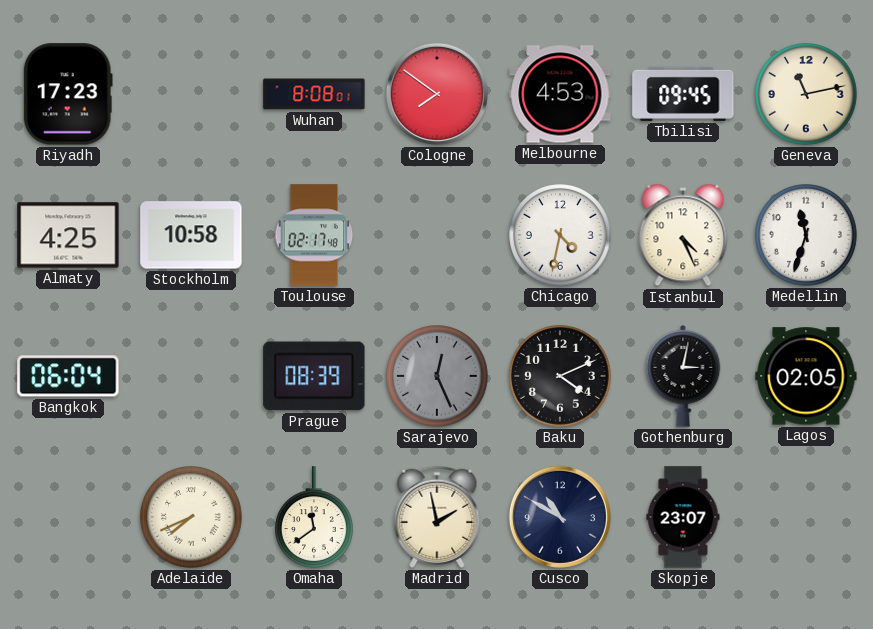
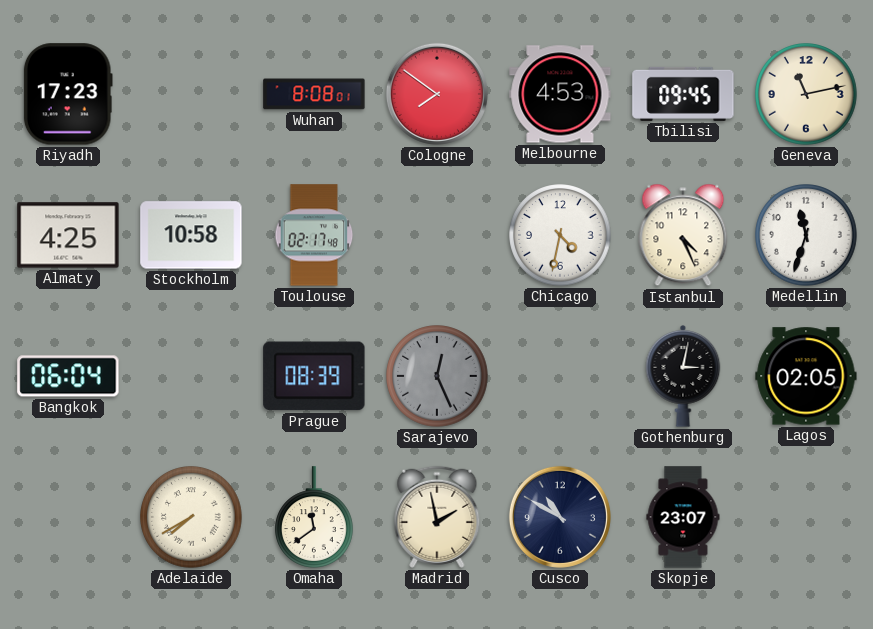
Baku: 4:11 -> none (560, 376)
Adelaide: 7:41 -> 7:40 (191, 517)
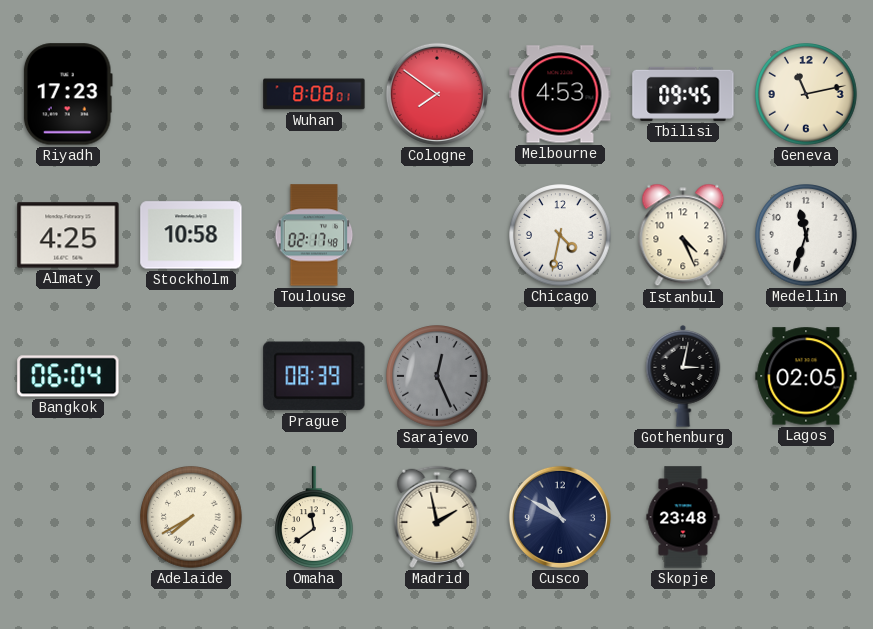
Skopje: 23:07 -> 23:48 (683, 517)
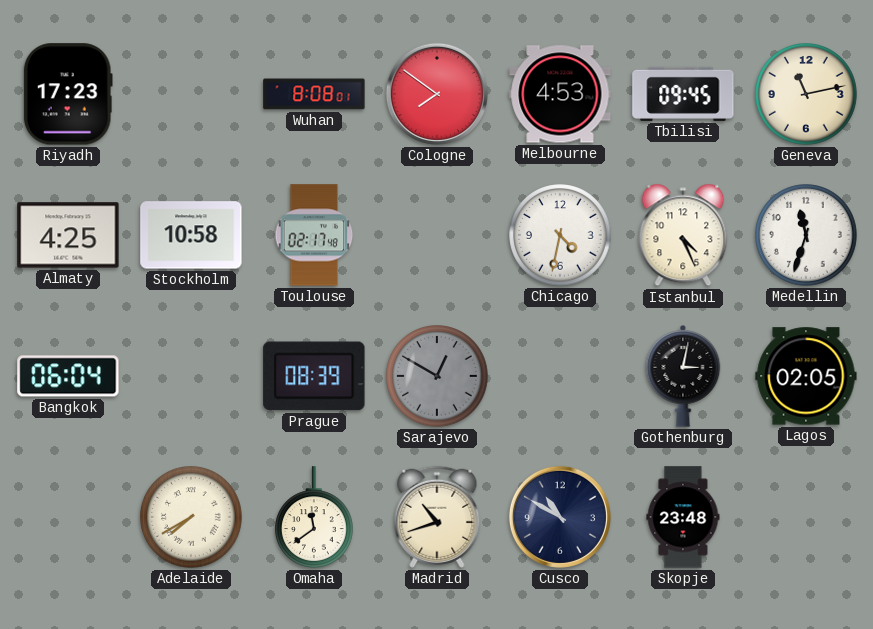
Sarajevo: 12:26 -> 12:50 (437, 376)
Madrid: 1:58 -> 10:42 (437, 517)
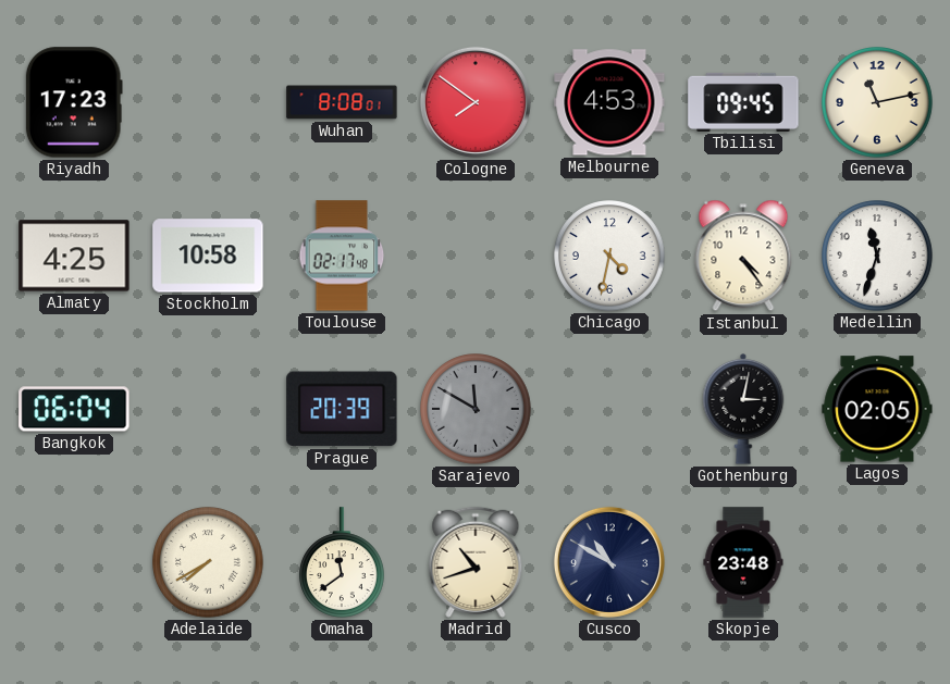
Istanbul: 4:26 -> 4:24 (743, 256)
Prague: 08:39 -> 20:39 (342, 409)
Sarajevo: 12:50 -> 11:50 (476, 409)
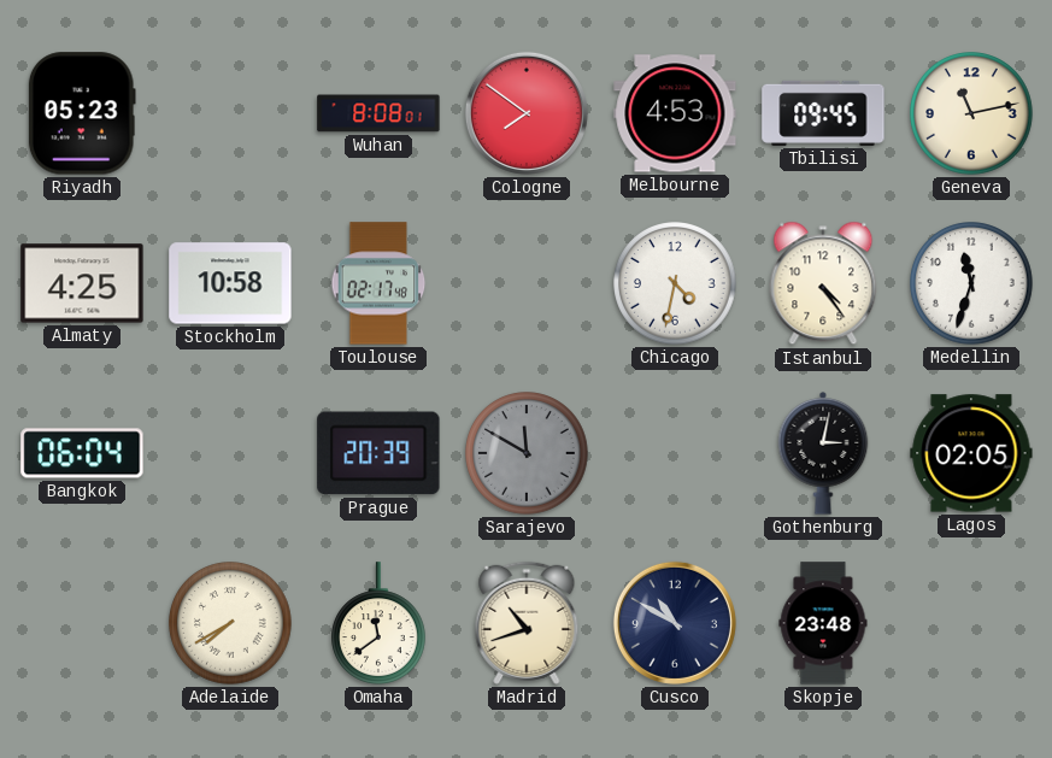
Riyadh: 17:23 -> 05:23 (82, 113)
